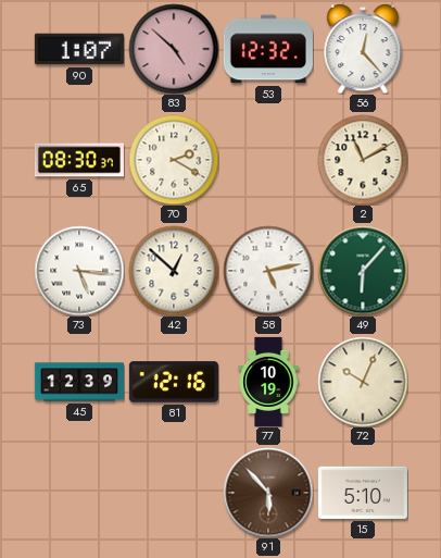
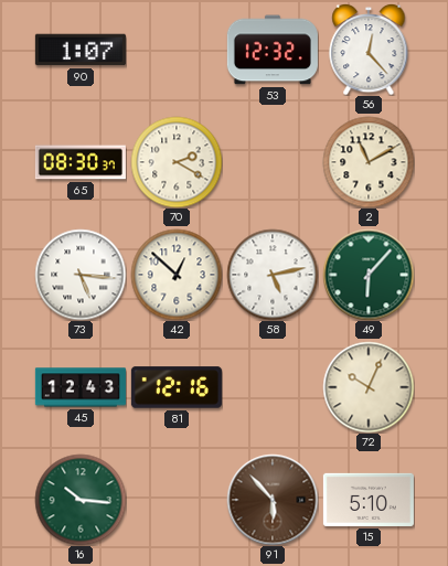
83: 4:52 -> none (174, 49)
45: 12:39 -> 12:43 (81, 387)
77: 10:19 -> none (268, 382)
16: none -> 10:16 (81, 500)
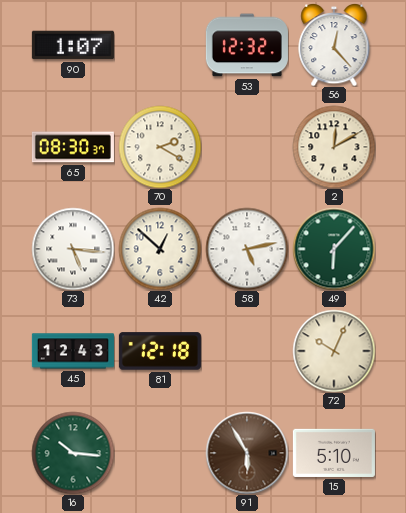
2: 11:10 -> 12:10 (334, 147)
81: 12:16 -> 12:18 (160, 351)
91: 5:53 -> 5:55 (247, 453)
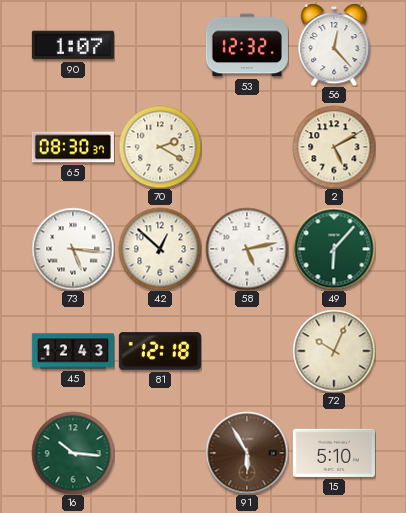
2: 12:10 -> 5:10 (334, 147)
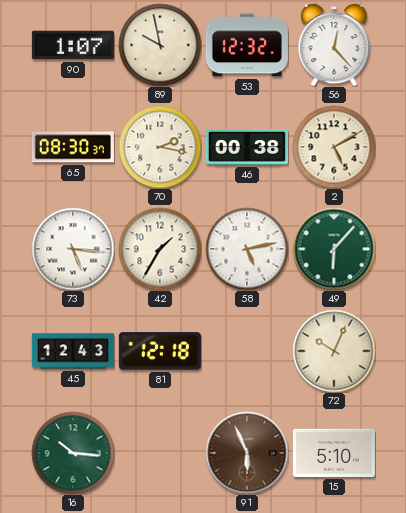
89: none -> 9:58 (160, 45)
70: 2:20 -> 2:17 (160, 147)
46: none -> 00:38 (247, 147)
42: 12:52 -> 1:35 (160, 249)
91: 5:55 -> 5:56 (247, 453)
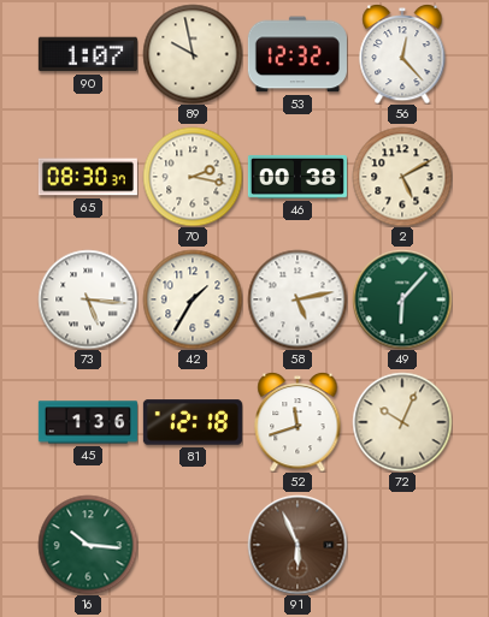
45: 12:43 -> 1:36 (88, 422)
52: none -> 11:42 (297, 422)
15: 5:10 -> none (334, 453)
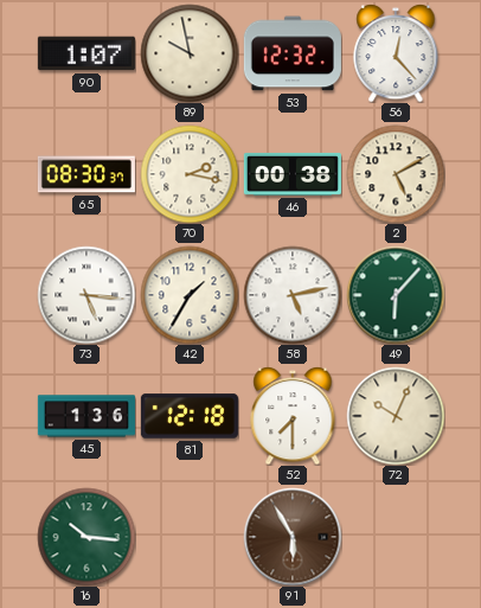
52: 11:42 -> 7:30 (293, 416)
91: 5:56 -> 5:55 (293, 537)
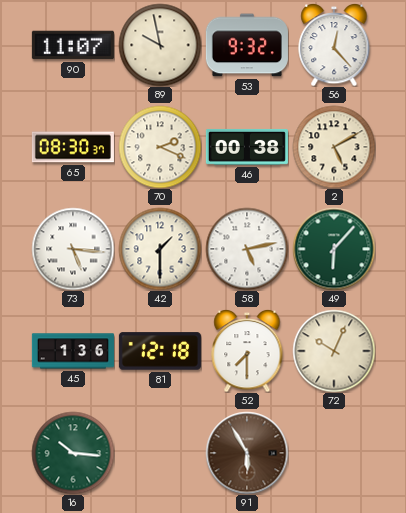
90: 1:07 -> 11:07 (73, 45)
53: 12:32 -> 9:32 (247, 45)
70: 2:17 -> 2:19 (160, 147)
42: 1:35 -> 1:30 (160, 249)
